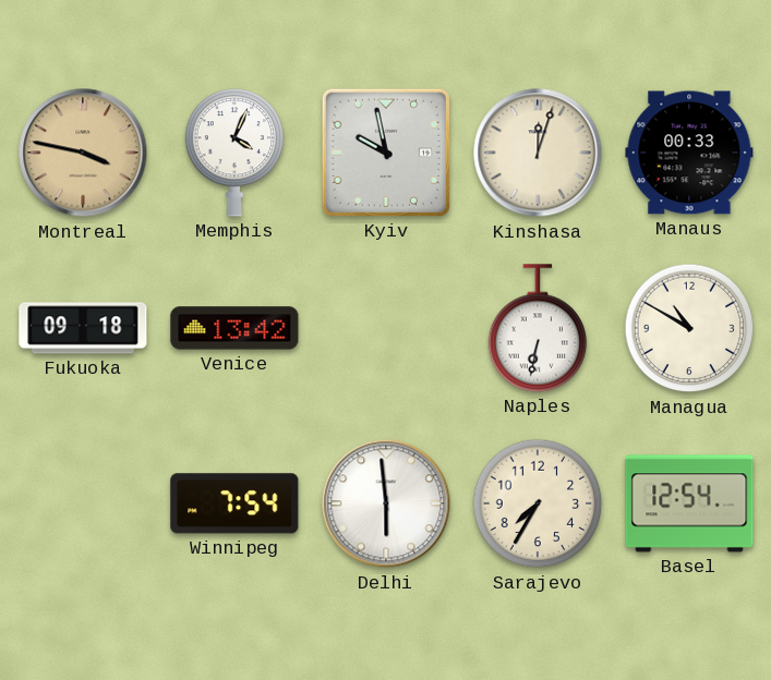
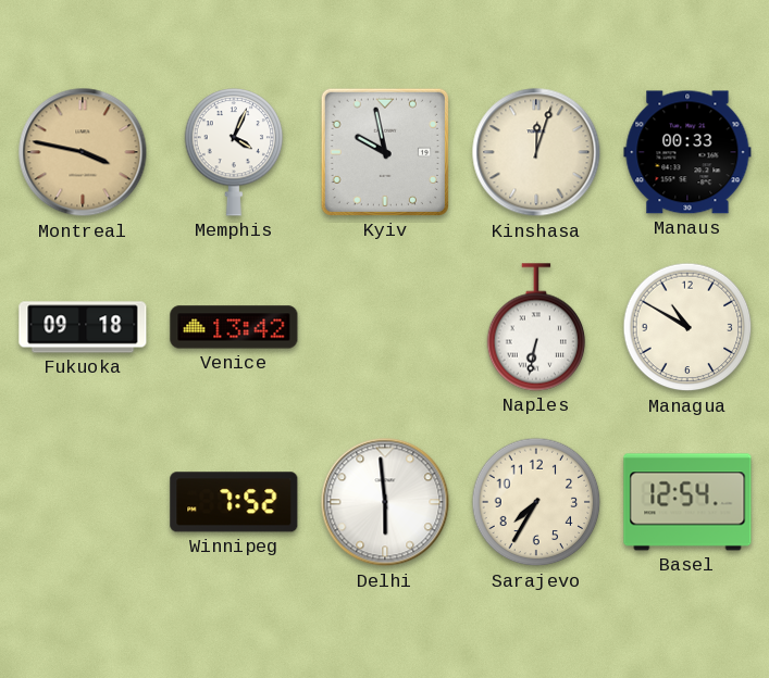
Winnipeg: 7:54 -> 7:52 (234, 502)
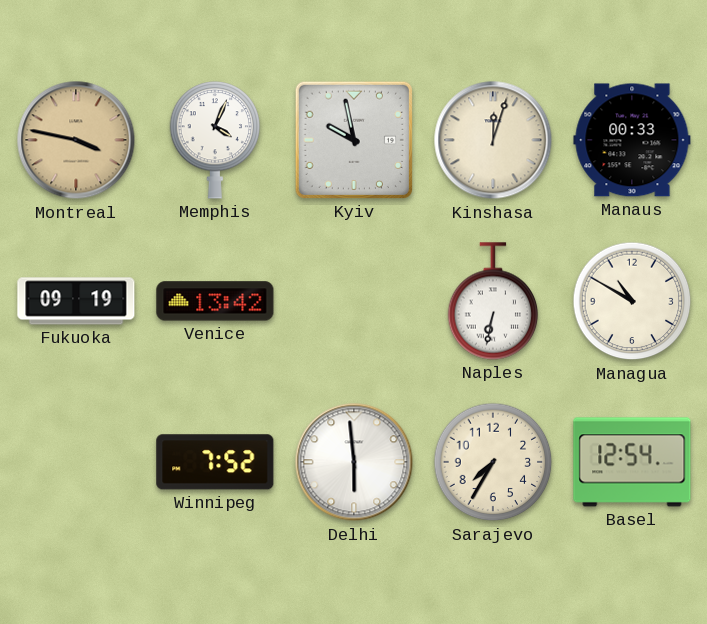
Fukuoka: 09:18 -> 09:19 (76, 301)
